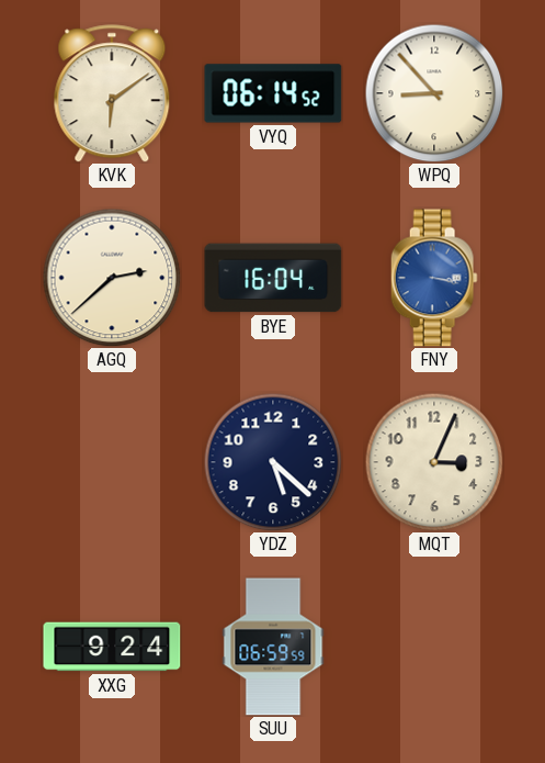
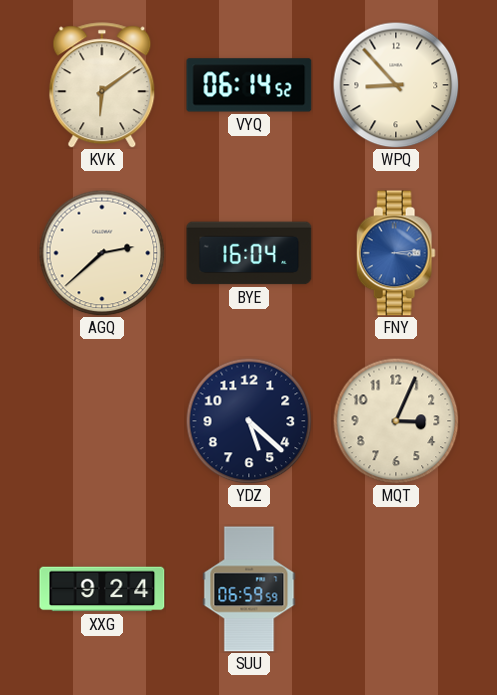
FNY: 3:17 -> 3:14 (396, 253)
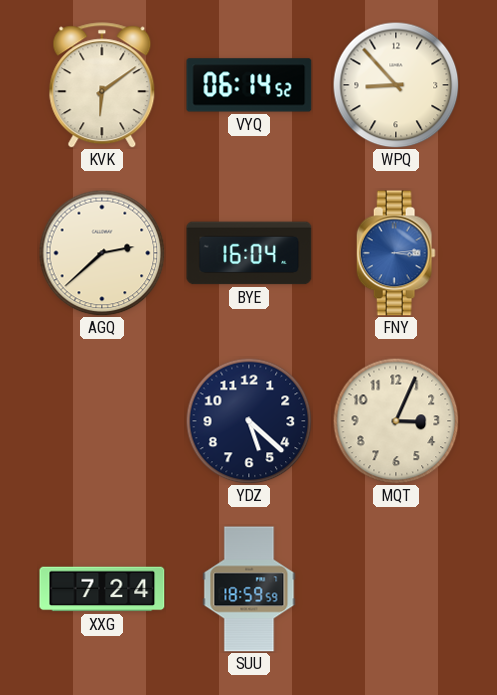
XXG: 9:24 -> 7:24 (102, 589)
SUU: 06:59 -> 18:59 (249, 589)
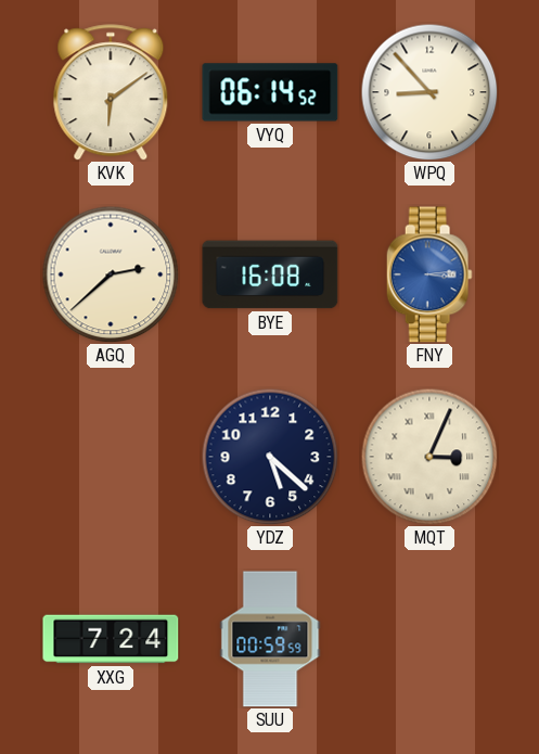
BYE: 16:04 -> 16:08 (270, 274)
MQT numerals: Arabic -> Roman (429, 457)
SUU: 18:59 -> 00:59 (270, 639)
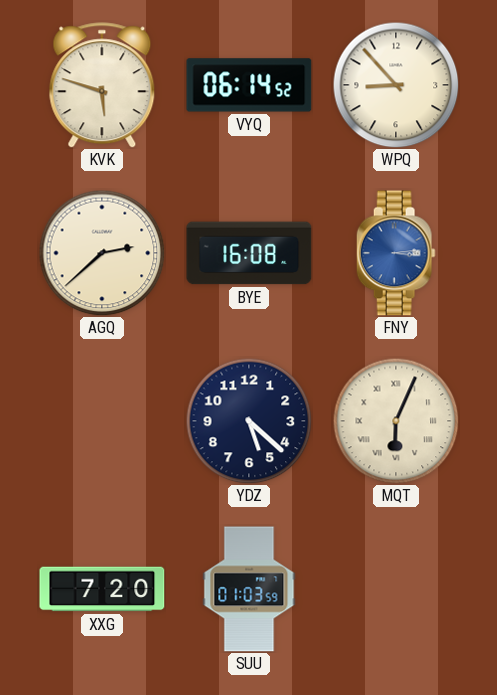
KVK: 6:09 -> 5:48 (102, 85)
MQT: 3:04 -> 6:04 (396, 421)
XXG: 7:24 -> 7:20 (102, 589)
SUU: 00:59 -> 01:03 (249, 589)
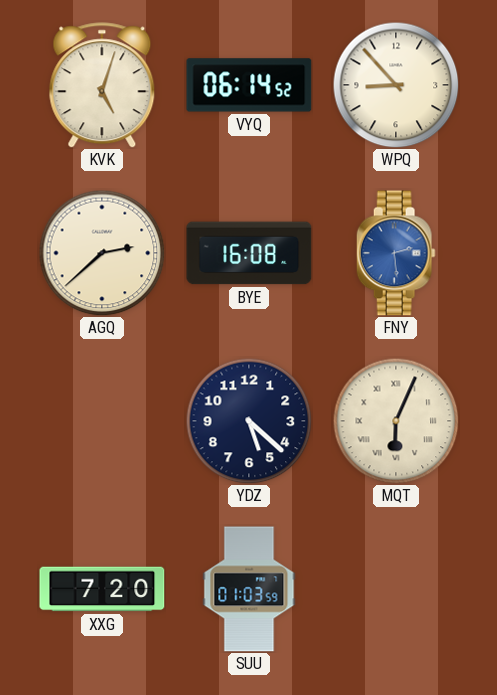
KVK: 5:48 -> 5:03 (102, 85)
FNY: 3:14 -> 2:29 (396, 253)
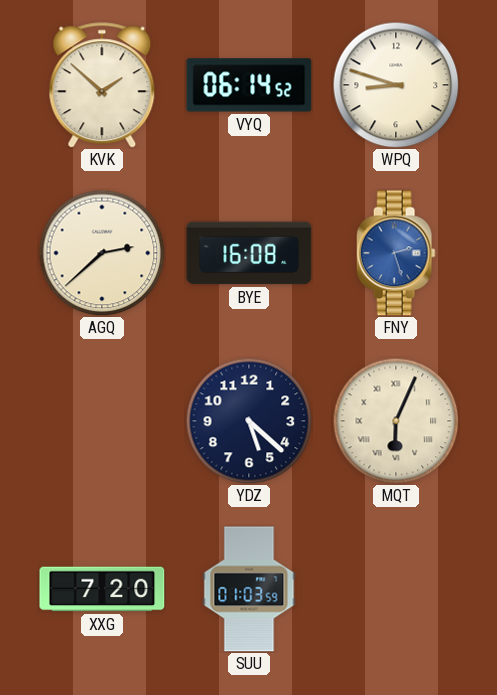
KVK: 5:03 -> 1:52 (102, 85)
WPQ: 8:53 -> 8:48 (396, 85)
FNY: 2:29 -> 2:27 (396, 253)
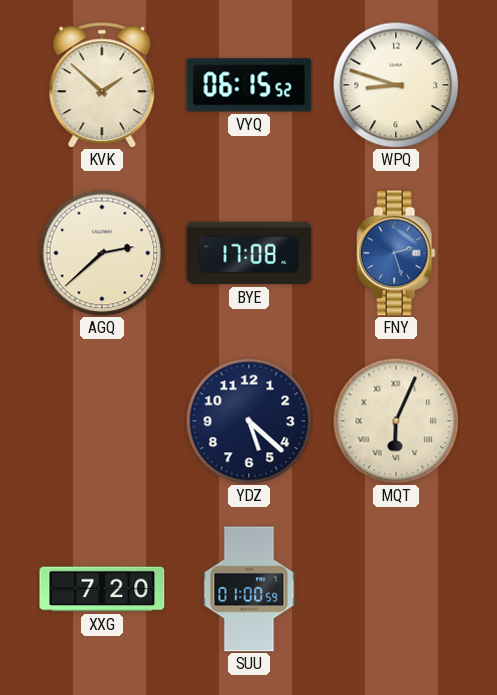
VYQ: 06:14 -> 06:15 (249, 85)
BYE: 16:08 -> 17:08 (249, 253)
SUU: 01:03 -> 01:00 (249, 589)
